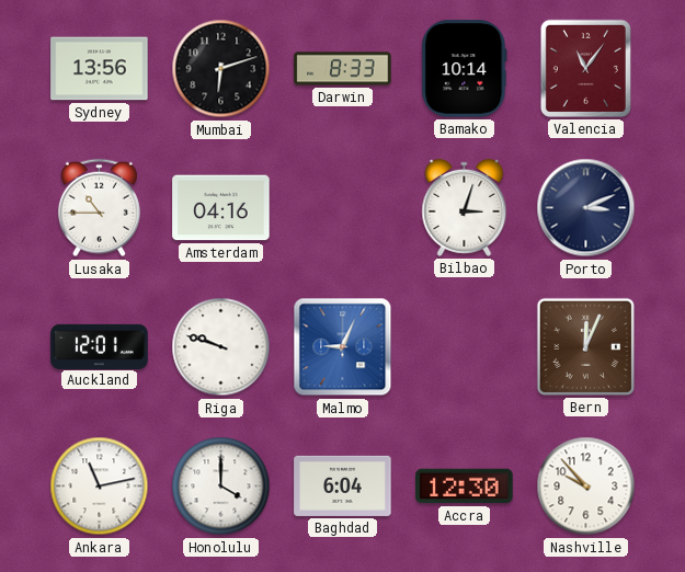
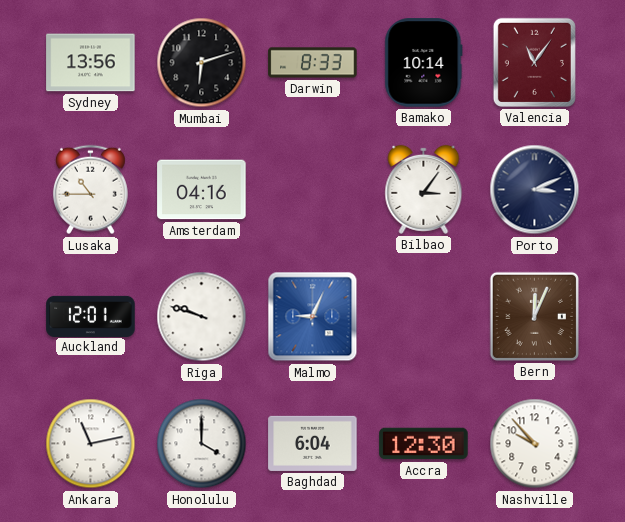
Bilbao: 3:03 -> 3:06 (424, 189)
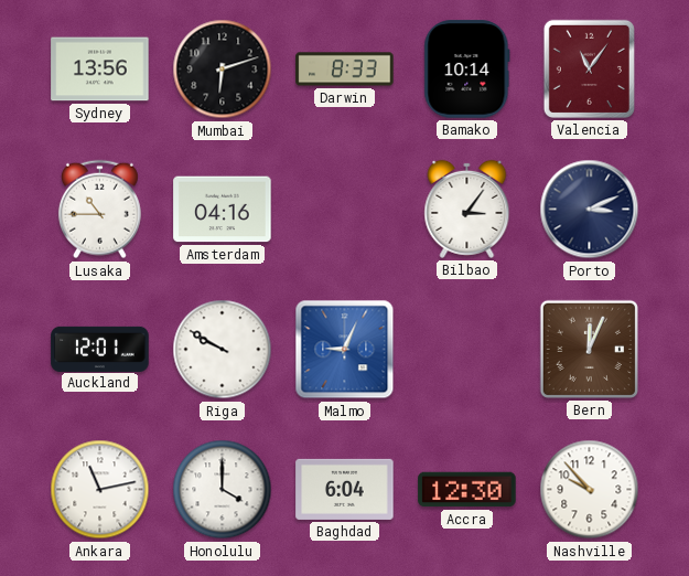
Riga: 9:48 -> 9:50 (223, 350)
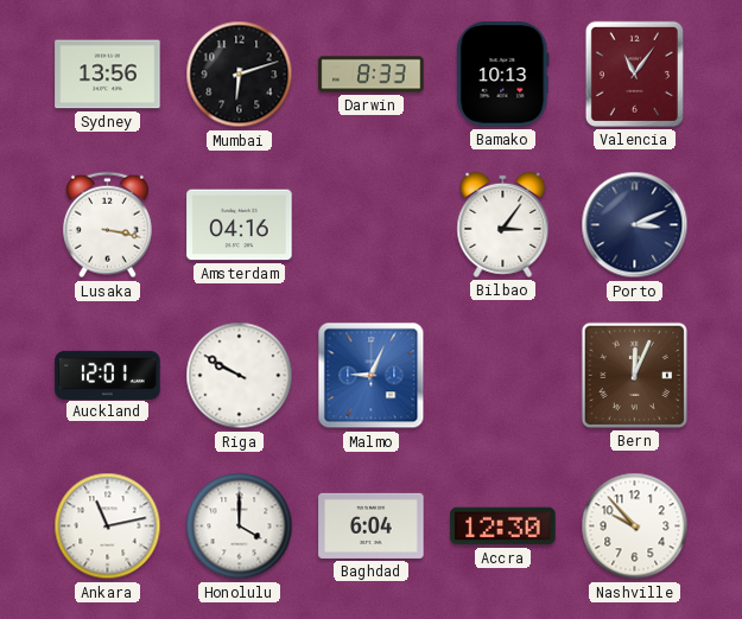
Bamako: 10:14 -> 10:13 (503, 75)
Lusaka: 10:45 -> 3:17 (107, 225)
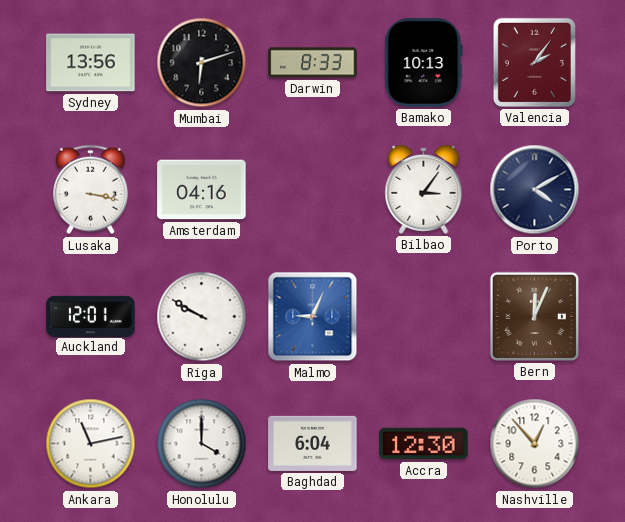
Valencia: 11:06 -> 2:06 (534, 62)
Porto: 3:11 -> 4:10 (535, 190)
Nashville: 9:53 -> 12:53 (535, 444)
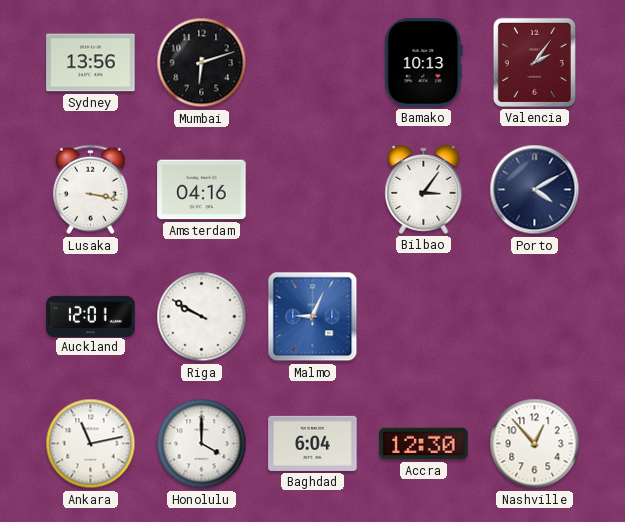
Darwin: 8:33 -> none (313, 63)
Bern: 12:04 -> none (534, 316)
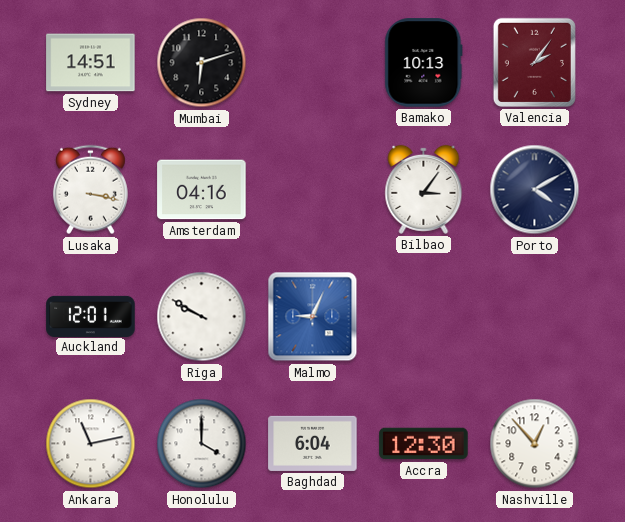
Sydney: 13:56 -> 14:51 (91, 63)
